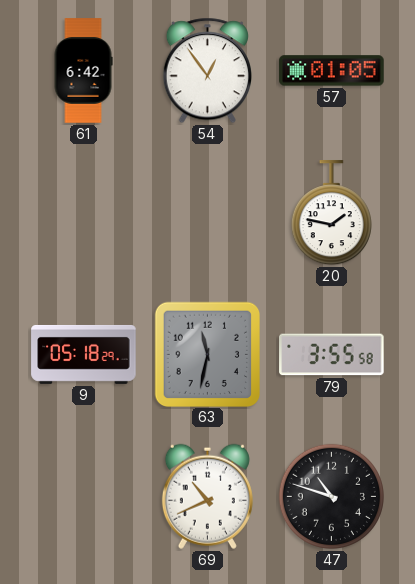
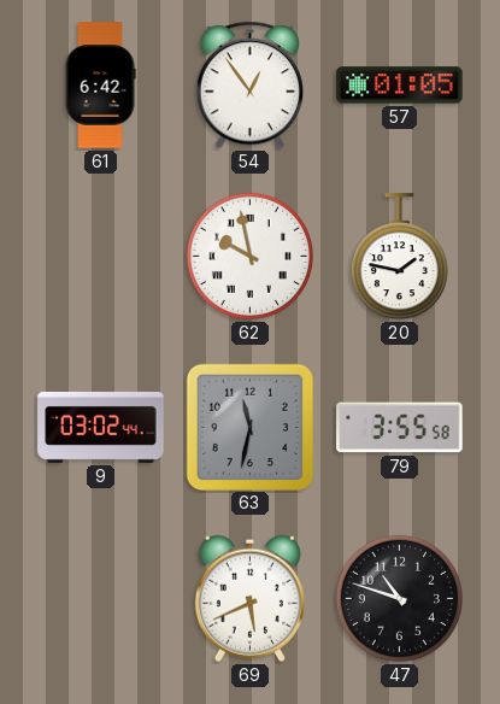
62: none -> 9:58 (249, 256)
9: 05:18 -> 03:02 (101, 427)
69: 10:41 -> 5:41 (249, 598)
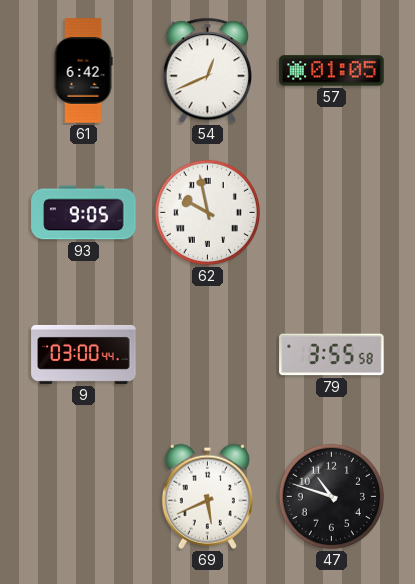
54: 12:54 -> 12:41 (207, 71)
93: none -> 9:05 (84, 213)
20: 1:47 -> none (399, 257)
9: 03:02 -> 03:00 (84, 354)
63: 11:32 -> none (249, 427)
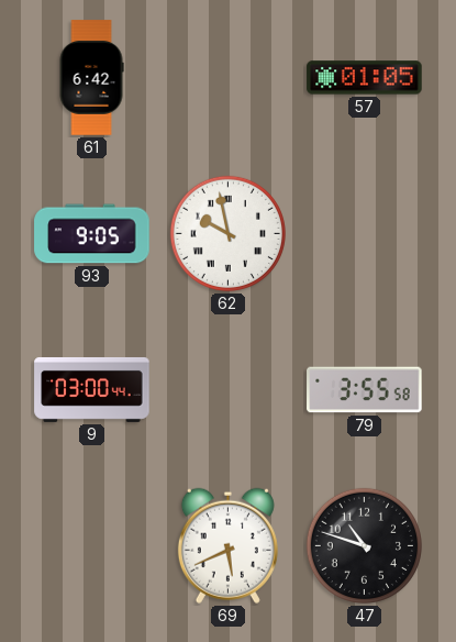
54: 12:41 -> none (207, 71)
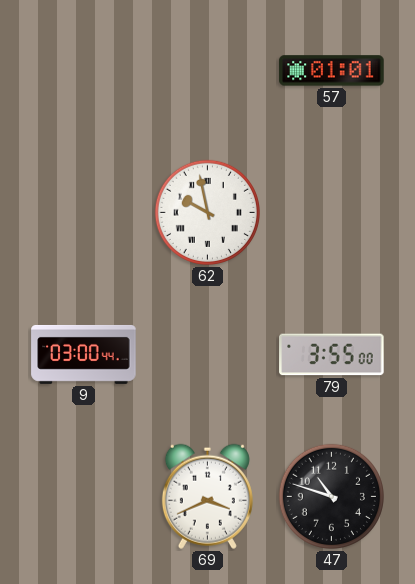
61: 6:42 -> none (91, 78)
57: 01:05 -> 01:01 (332, 71)
93: 9:05 -> none (92, 234)
79: 3:55:58 -> 3:55:00 (332, 355)
69: 5:41 -> 3:41 (207, 496)
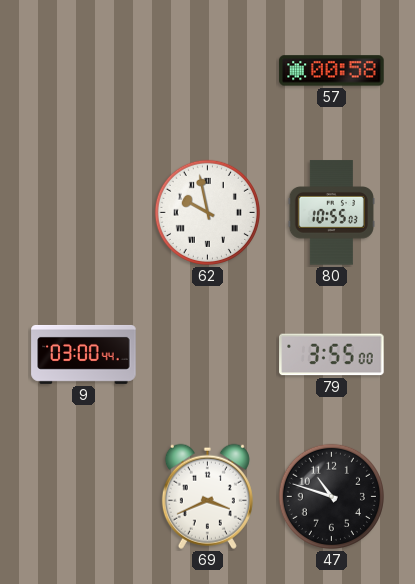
57: 01:01 -> 00:58 (332, 71)
80: none -> 10:55 (331, 213)
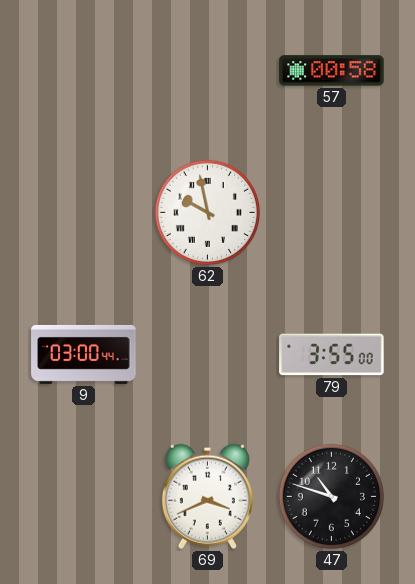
80: 10:55 -> none (331, 213)
